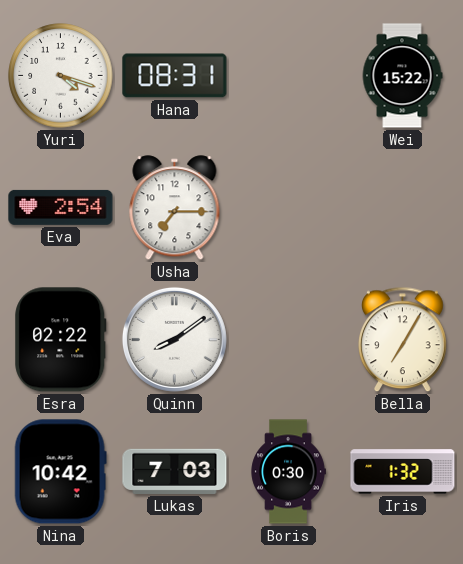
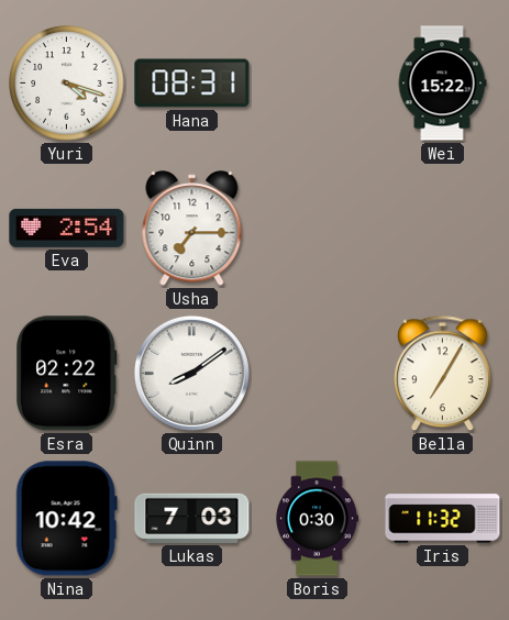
Iris: 1:32 -> 11:32 (443, 519)
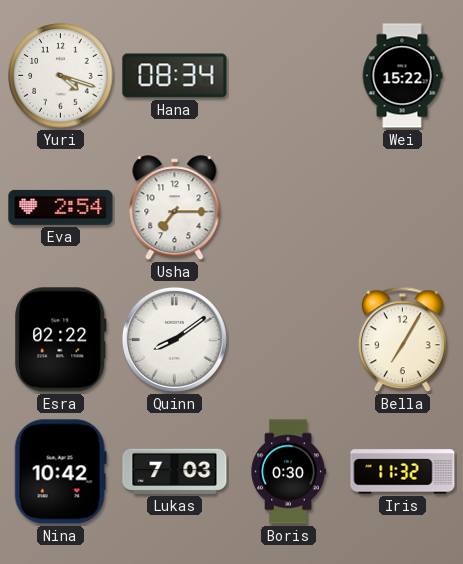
Hana: 08:31 -> 08:34 (175, 76)
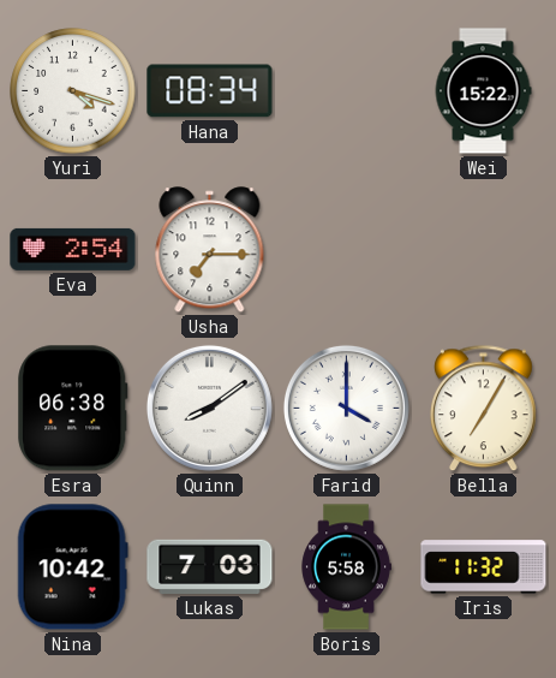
Esra: 02:22 -> 06:38 (73, 409)
Farid: none -> 4:00 (346, 408)
Boris: 0:30 -> 5:58 (346, 567)
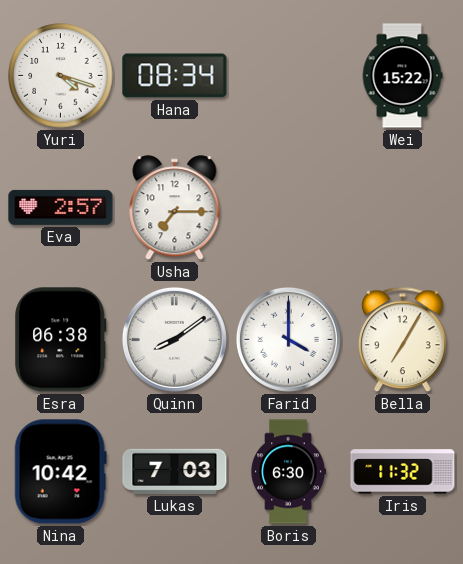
Eva: 2:54 -> 2:57 (61, 207)
Boris: 5:58 -> 6:30 (288, 472)
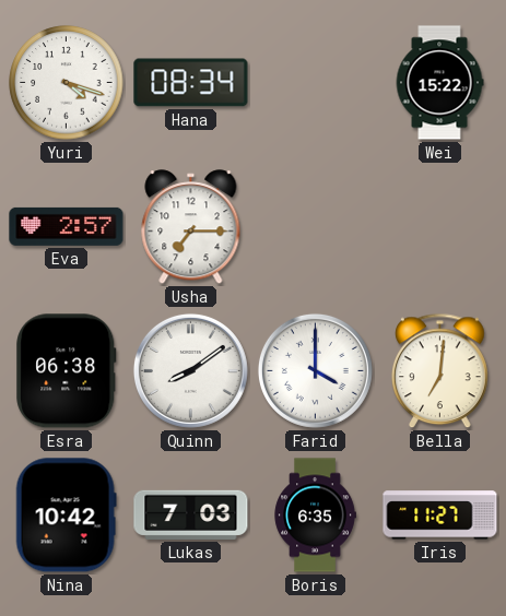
Bella: 7:05 -> 7:01 (440, 371)
Boris: 6:30 -> 6:35 (315, 516)
Iris: 11:32 -> 11:27 (440, 516)
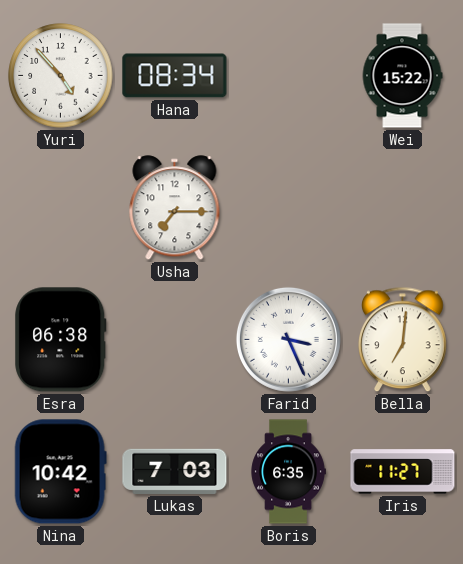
Yuri: 4:18 -> 4:53 (61, 76)
Eva: 2:57 -> none (67, 226)
Quinn: 8:09 -> none (190, 370)
Farid: 4:00 -> 3:26 (288, 339)
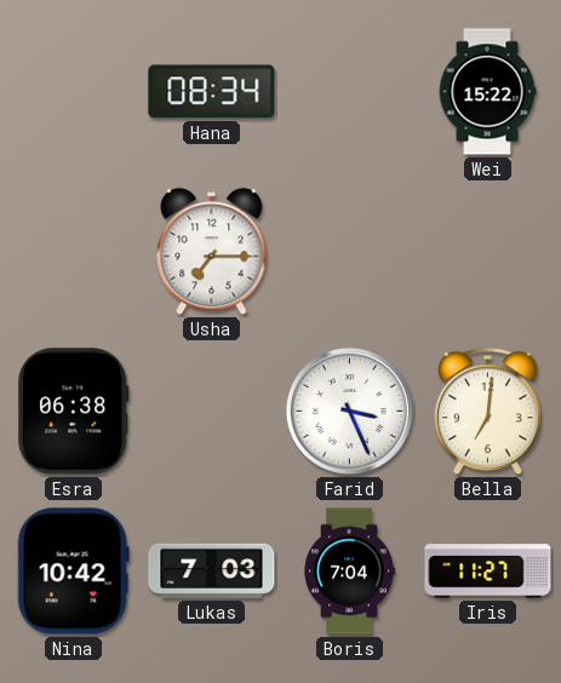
Yuri: 4:53 -> none (61, 76)
Boris: 6:35 -> 7:04 (349, 572)
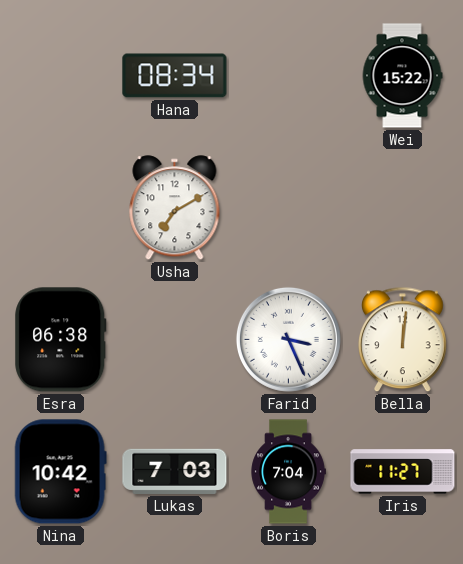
Usha: 7:15 -> 7:10 (175, 208)
Bella: 7:01 -> 12:01 (403, 340)
